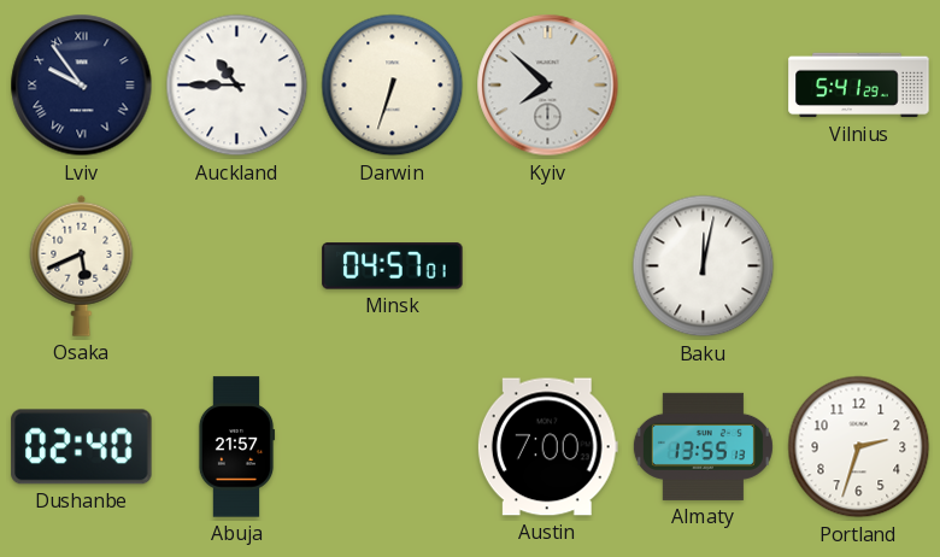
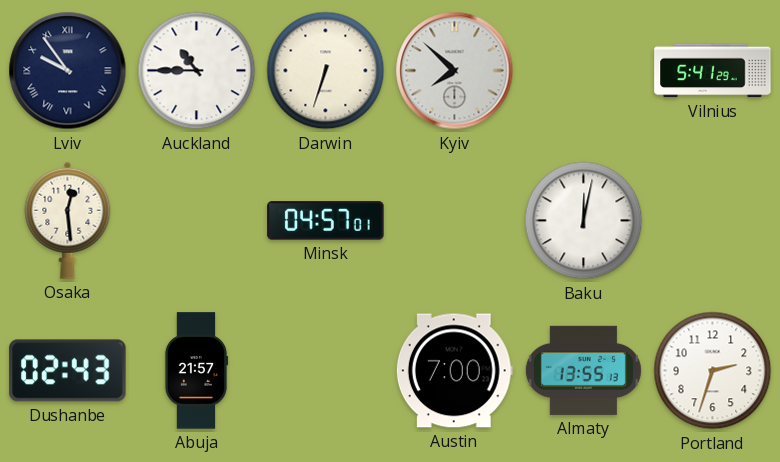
Osaka: 5:41 -> 12:29 (68, 220)
Dushanbe: 02:40 -> 02:43 (68, 371)
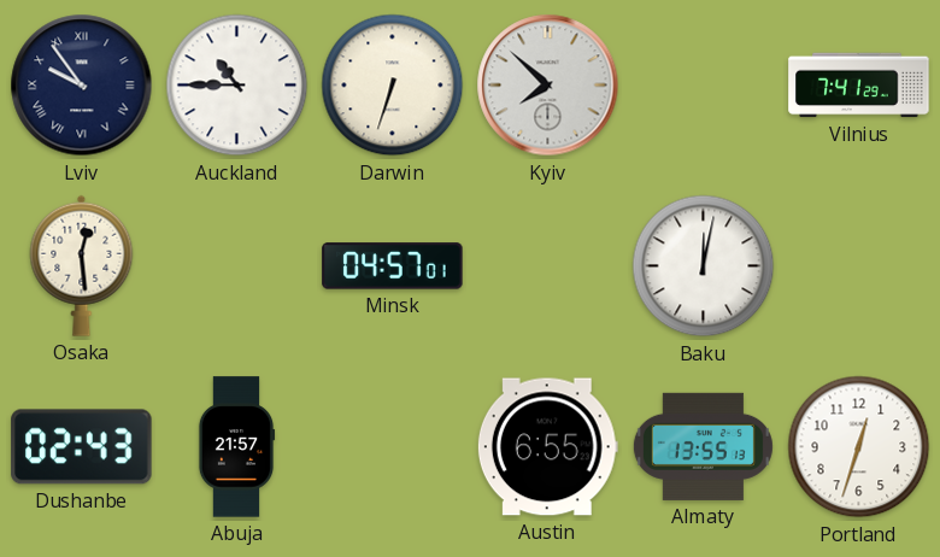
Vilnius: 5:41 -> 7:41 (859, 86)
Austin: 7:00 -> 6:55 (547, 447)
Portland: 2:33 -> 12:33 (859, 447)
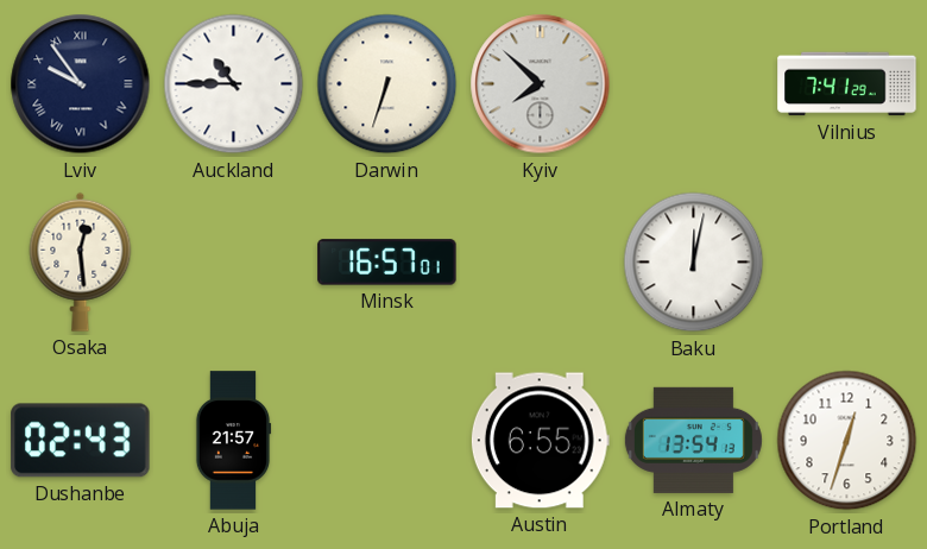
Minsk: 04:57 -> 16:57 (387, 263)
Almaty: 13:55 -> 13:54 (693, 440)
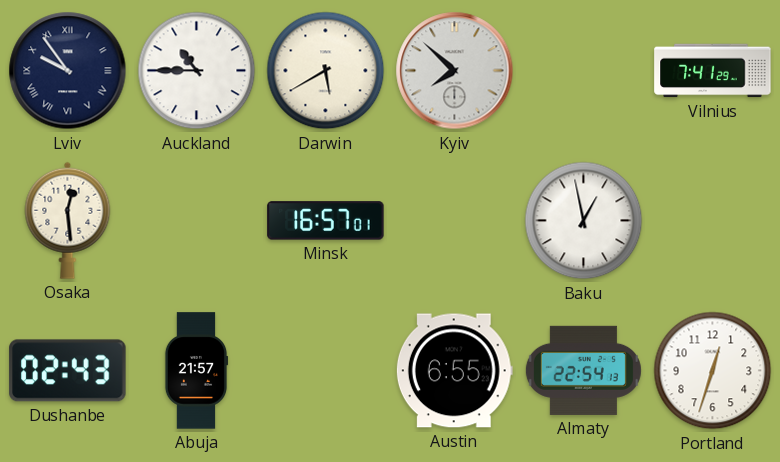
Darwin: 6:33 -> 5:40 (326, 71)
Baku: 12:02 -> 12:58 (584, 221)
Almaty: 13:54 -> 22:54 (583, 370)
